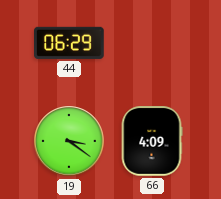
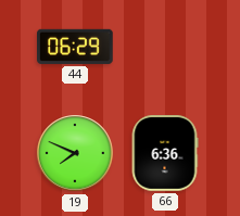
19: 3:21 -> 7:49 (75, 153)
66: 4:09 -> 6:36 (165, 153)
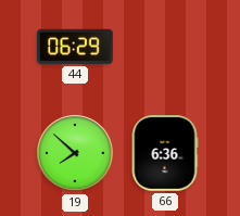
19: 7:49 -> 7:52 (75, 153)
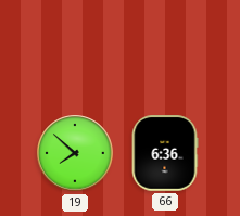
44: 06:29 -> none (76, 47)
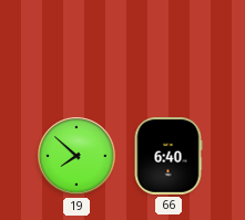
66: 6:36 -> 6:40 (169, 156)
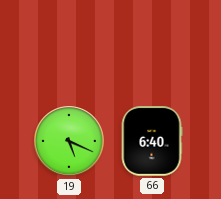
19: 7:52 -> 5:19 (69, 141)
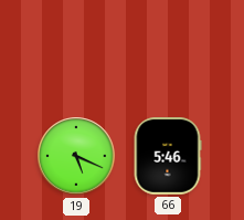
66: 6:40 -> 5:46 (168, 156)
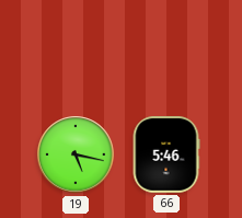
19: 5:19 -> 5:17 (76, 154)
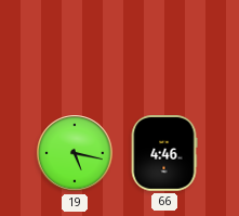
66: 5:46 -> 4:46 (164, 153)
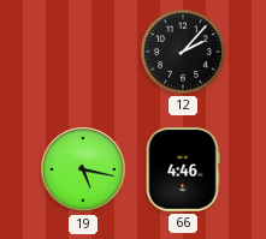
12: none -> 2:07 (183, 52)
